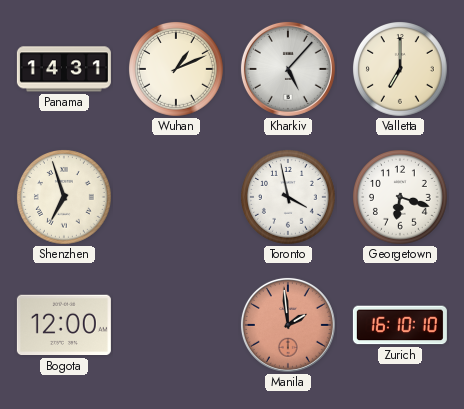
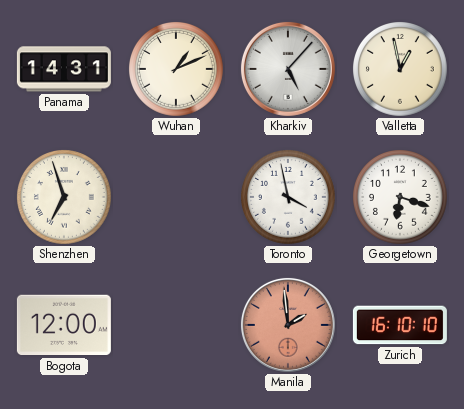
Valletta: 7:00 -> 12:58 (401, 70)
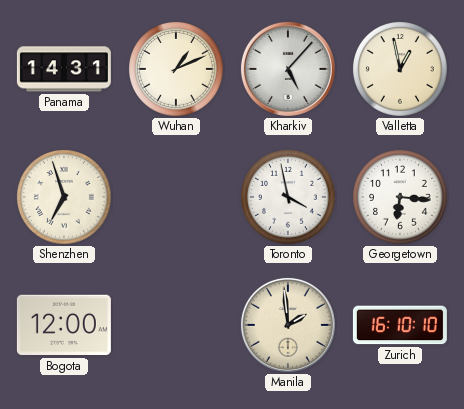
Georgetown: 6:18 -> 6:16 (401, 198)
Manila dial: salmon -> cream (288, 325)
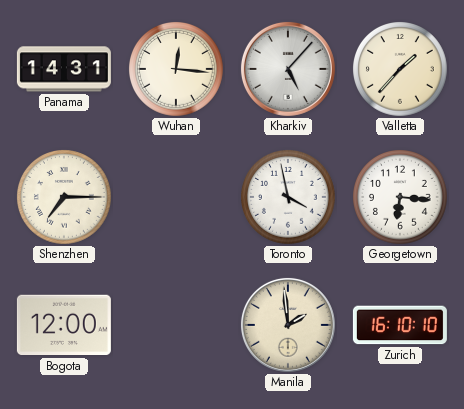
Wuhan: 1:11 -> 12:16 (177, 70)
Valletta: 12:58 -> 1:37 (401, 70)
Shenzhen: 6:57 -> 7:15 (65, 198)
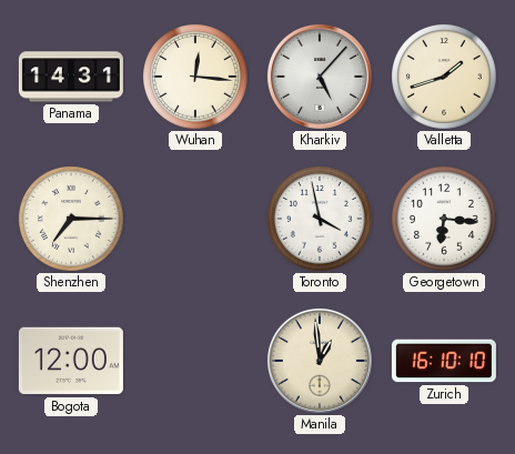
Valletta: 1:37 -> 1:42 (445, 78)
Manila: 1:59 -> 12:59 (320, 361)
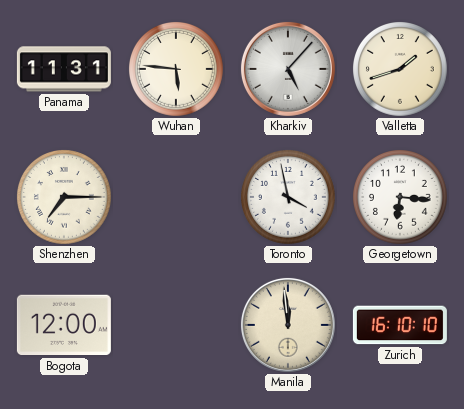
Panama: 14:31 -> 11:31 (64, 69)
Wuhan: 12:16 -> 5:46 (177, 70)
Manila: 12:59 -> 11:59 (288, 325)
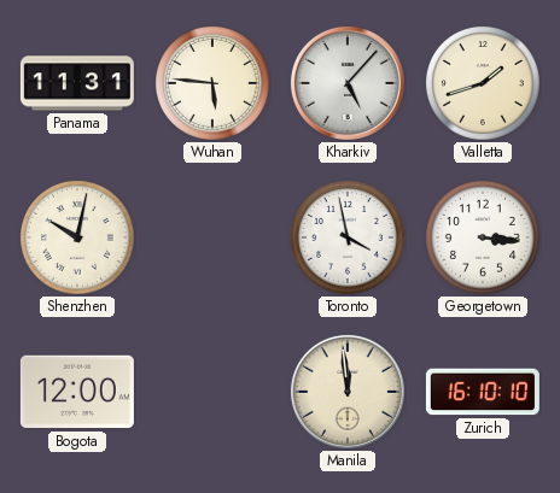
Shenzhen: 7:15 -> 10:02 (78, 239)
Georgetown: 6:16 -> 3:16 (484, 239)
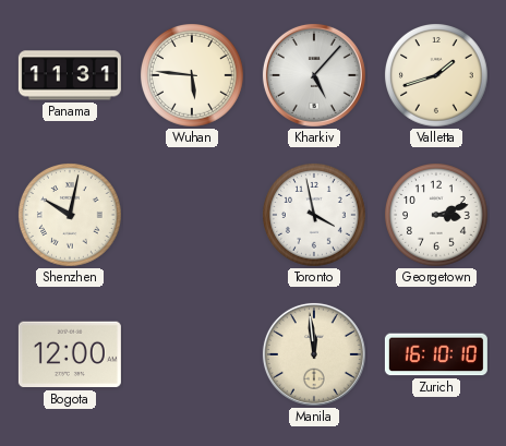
Georgetown: 3:16 -> 3:12 (437, 216)
